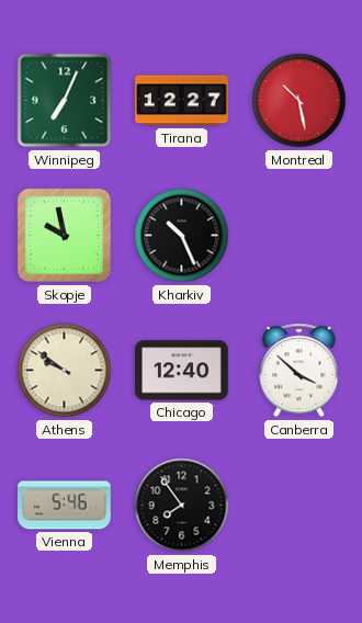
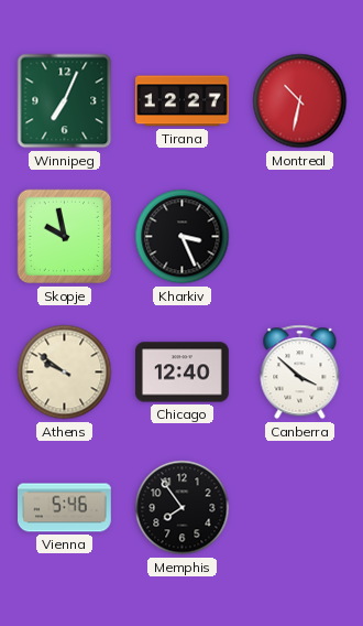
Montreal: 10:28 -> 10:32 (300, 101)
Kharkiv: 10:26 -> 3:26 (183, 237)
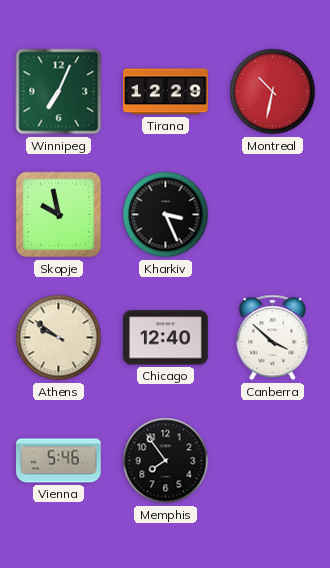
Tirana: 12:27 -> 12:29 (166, 92)
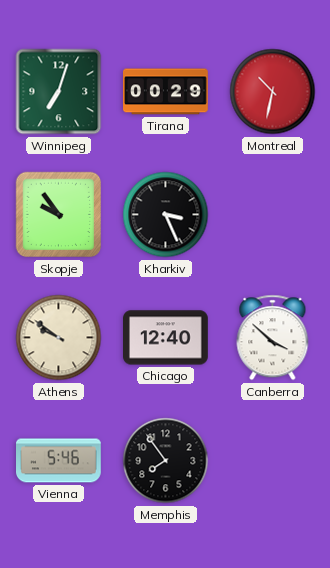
Winnipeg: 7:04 -> 7:03 (59, 92)
Tirana: 12:29 -> 00:29 (166, 92)
Skopje: 9:58 -> 9:54 (59, 215)
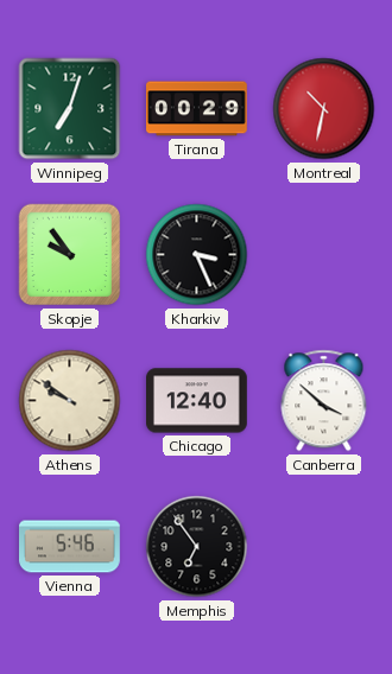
Memphis: 7:54 -> 6:54 (197, 547)
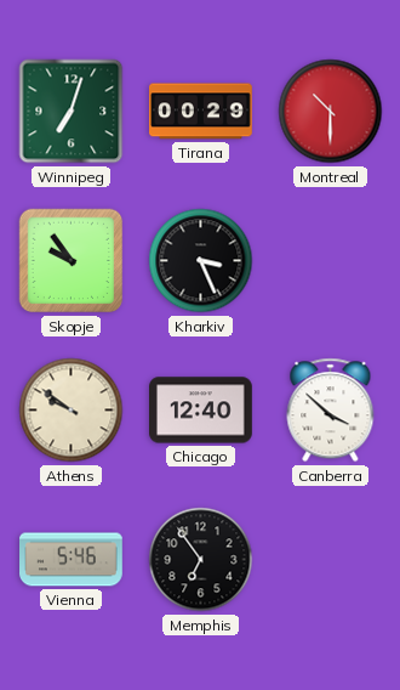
Montreal: 10:32 -> 10:30 (331, 112)
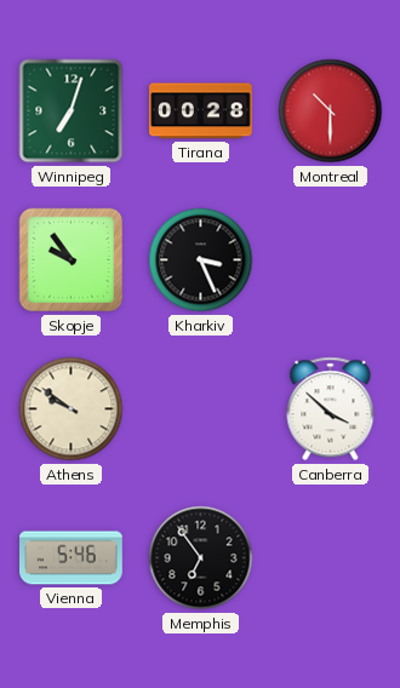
Tirana: 00:29 -> 00:28 (201, 111)
Chicago: 12:40 -> none (201, 411)
